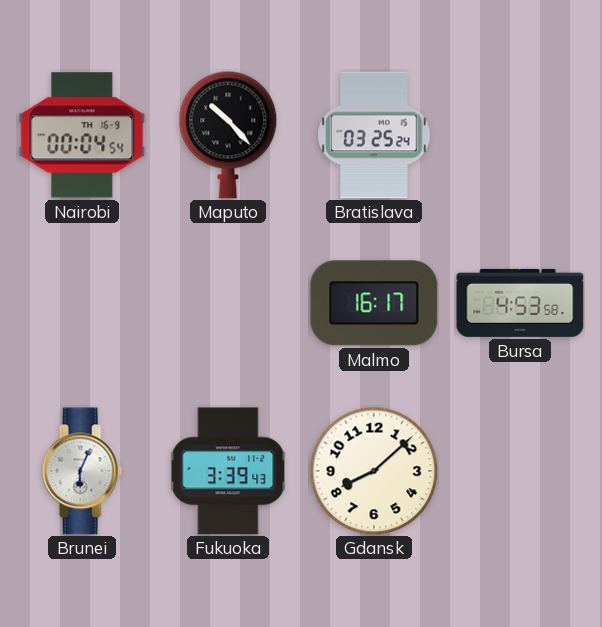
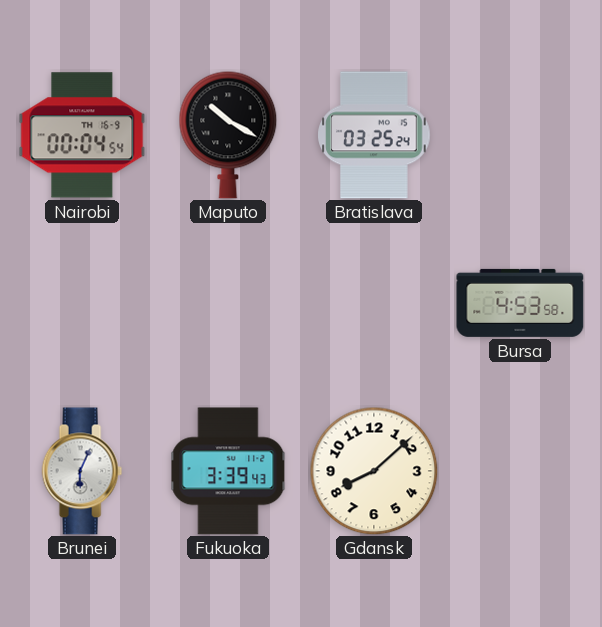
Maputo: 10:23 -> 10:20 (228, 135)
Malmo: 16:17 -> none (374, 303)
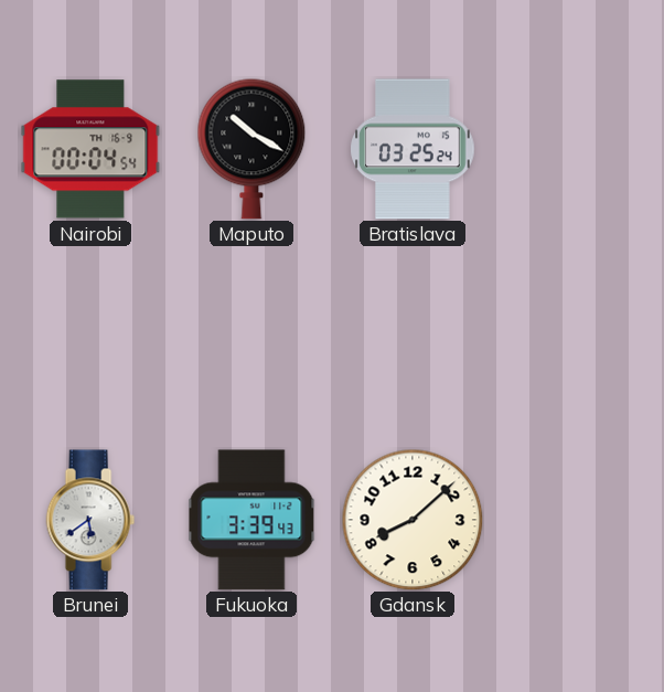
Bursa: 4:53 -> none (520, 303)
Brunei: 6:04 -> 5:39 (90, 520)
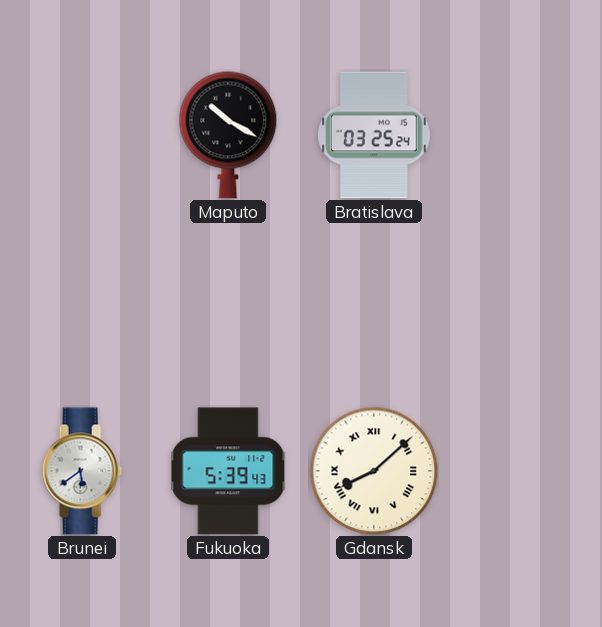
Nairobi: 00:04 -> none (90, 149)
Fukuoka: 3:39 -> 5:39 (228, 471)
Gdansk numerals: Arabic -> Roman (374, 471)
